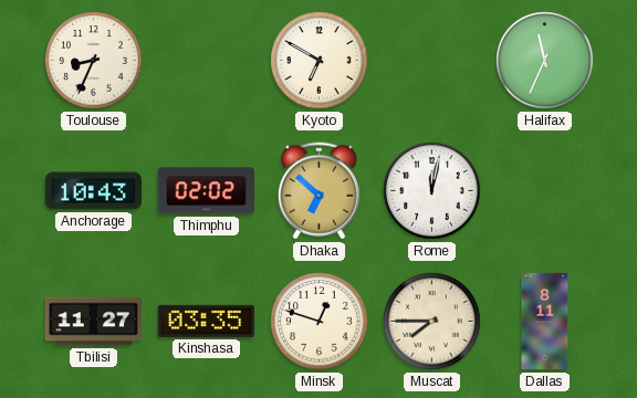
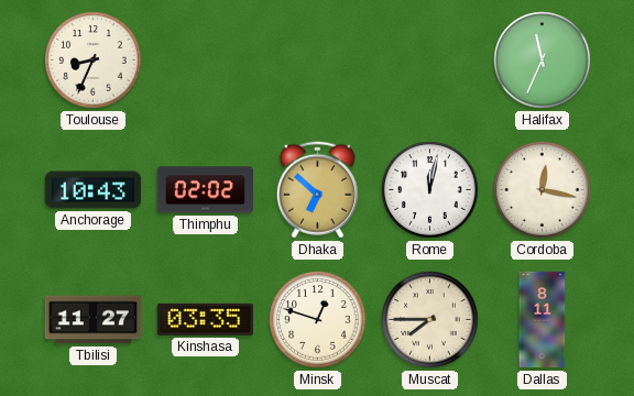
Kyoto: 6:50 -> none (320, 61)
Cordoba: none -> 12:17 (543, 190)
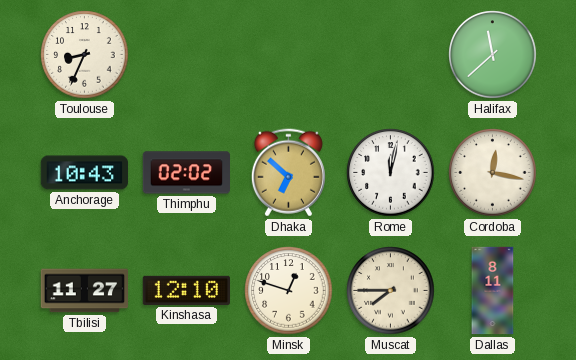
Halifax: 11:34 -> 11:38 (493, 55)
Kinshasa: 03:35 -> 12:10 (186, 290)
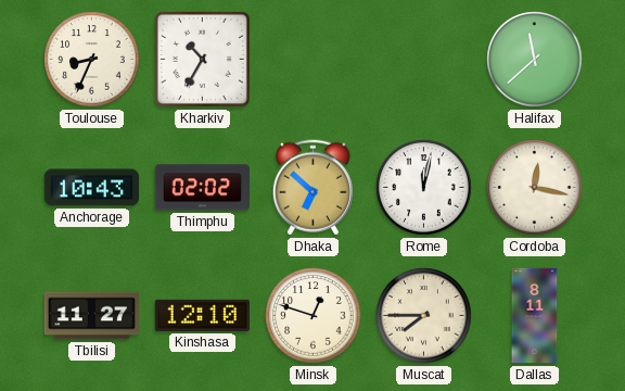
Kharkiv: none -> 10:35 (202, 59)
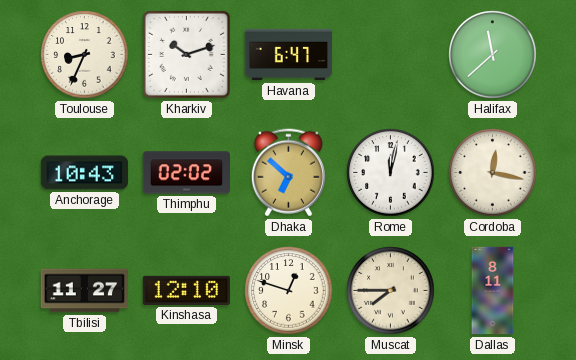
Kharkiv: 10:35 -> 10:12 (186, 54)
Havana: none -> 6:47 (289, 55)
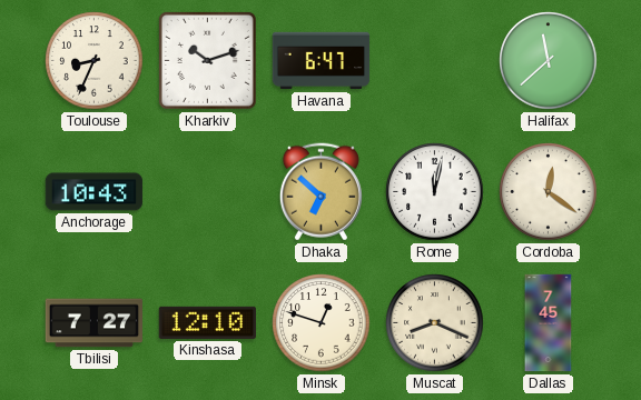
Thimphu: 02:02 -> none (187, 173)
Cordoba: 12:17 -> 12:21 (549, 192)
Tbilisi: 11:27 -> 7:27 (95, 323)
Muscat: 7:45 -> 8:19 (435, 323)
Dallas: 8:11 -> 7:45 (549, 323)
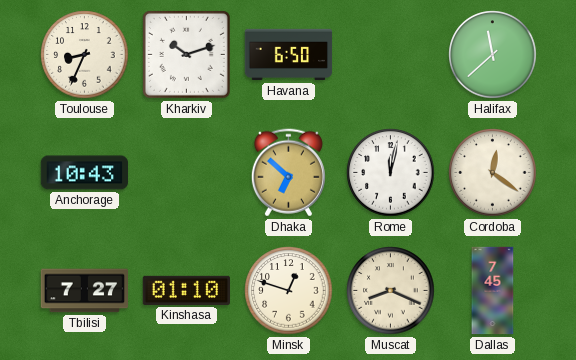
Havana: 6:47 -> 6:50 (289, 55)
Kinshasa: 12:10 -> 01:10 (186, 290)
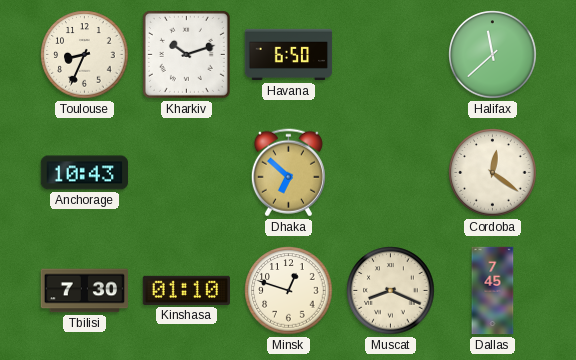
Rome: 12:02 -> none (391, 173)
Tbilisi: 7:27 -> 7:30 (85, 291)
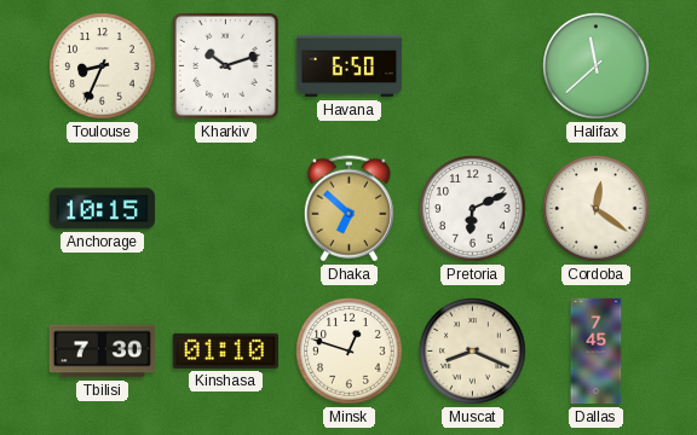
Anchorage: 10:43 -> 10:15 (103, 209)
Pretoria: none -> 6:11 (473, 209)
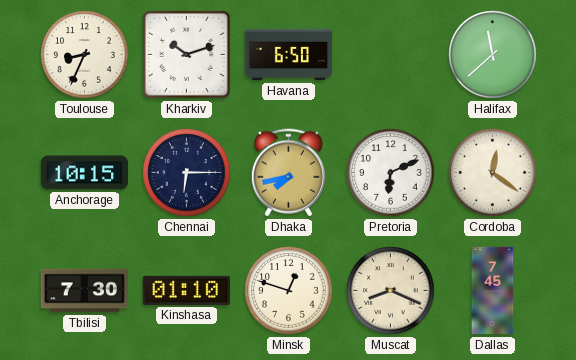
Chennai: none -> 6:15 (187, 173)
Dhaka: 6:52 -> 7:43 (288, 173)
